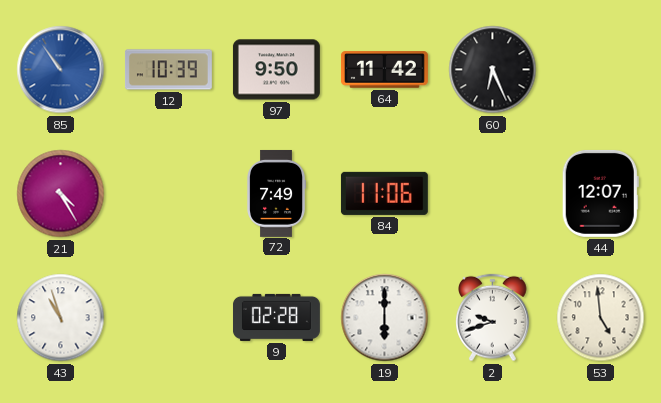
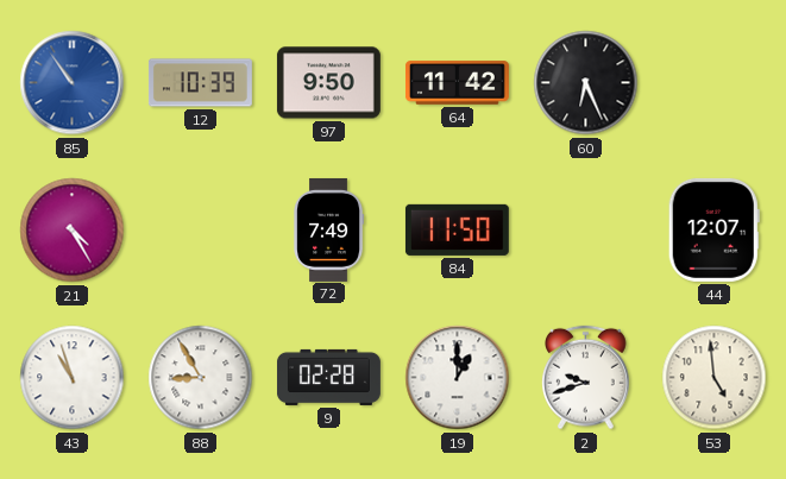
84: 11:06 -> 11:50 (457, 229)
88: none -> 8:55 (201, 378)
19: 6:00 -> 1:00 (458, 378)
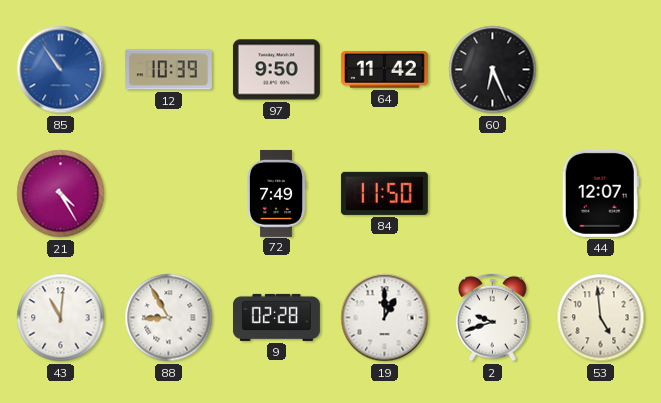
43: 10:57 -> 11:01 (61, 318)
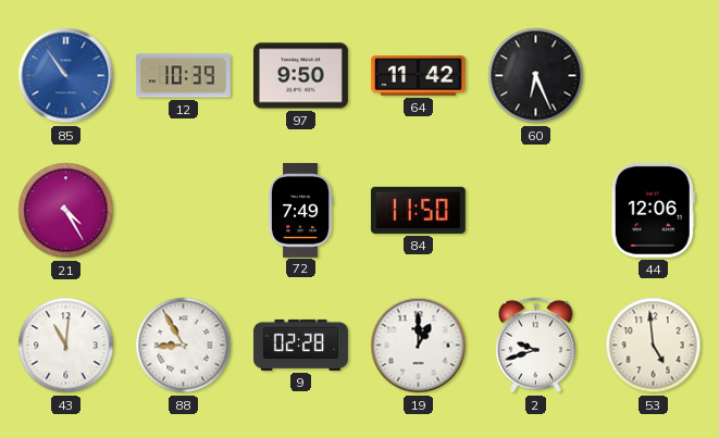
44: 12:07 -> 12:06 (653, 210)
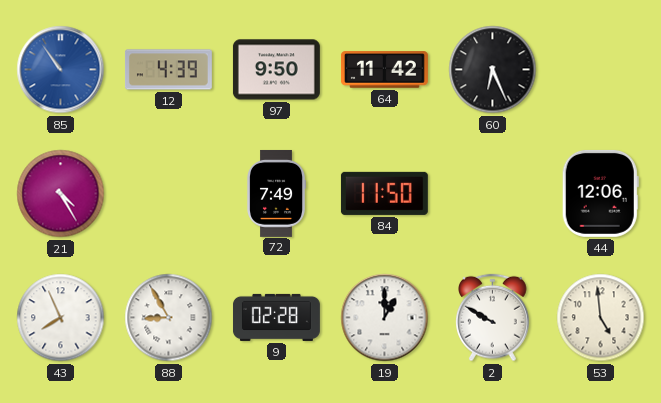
12: 10:39 -> 4:39 (168, 70)
43: 11:01 -> 7:56 (61, 318)
2: 9:42 -> 9:50 (493, 318)
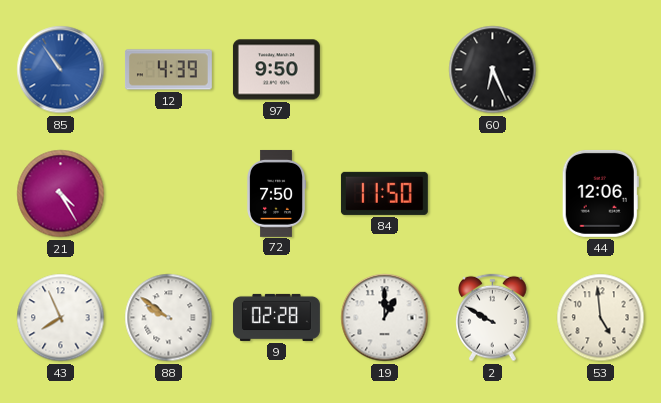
64: 11:42 -> none (384, 70)
72: 7:49 -> 7:50 (276, 193)
88: 8:55 -> 9:51 (169, 318)
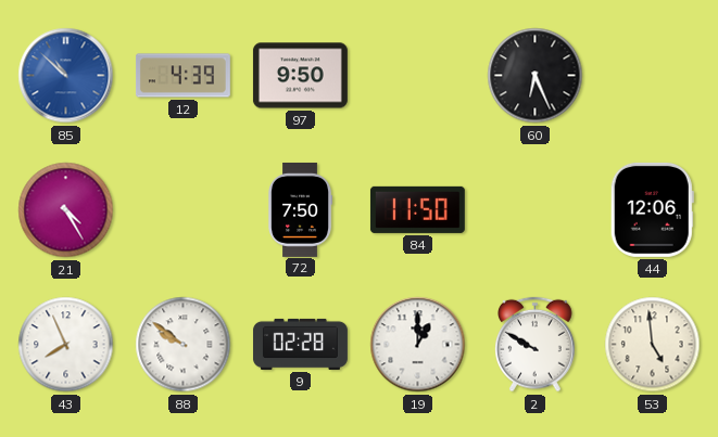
85: 10:54 -> 10:52 (66, 76)
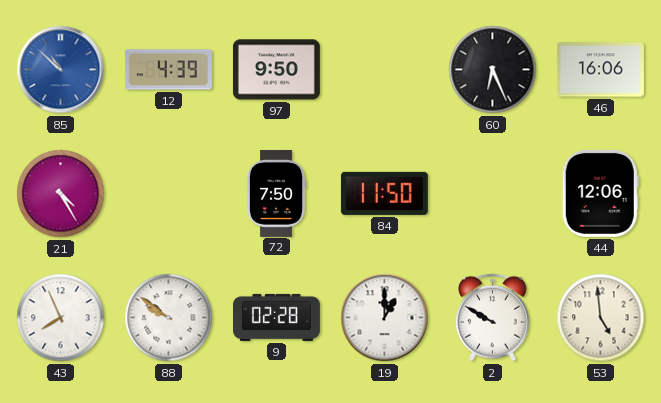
46: none -> 16:06 (600, 70)
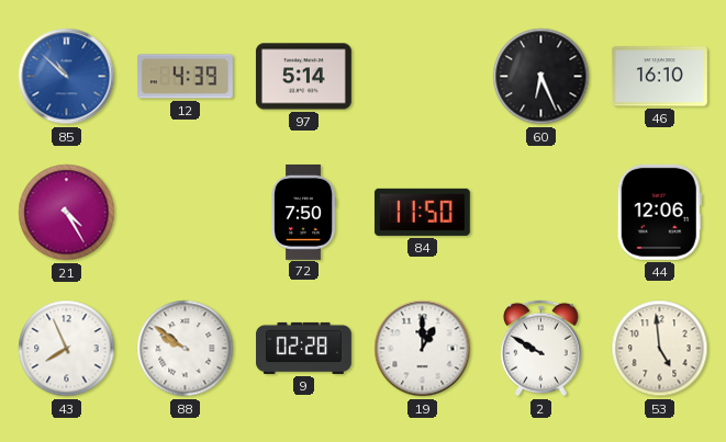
97: 9:50 -> 5:14 (303, 77)
46: 16:06 -> 16:10 (659, 77)
